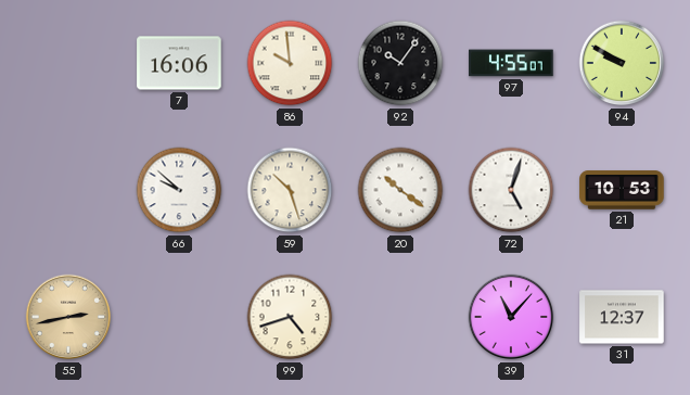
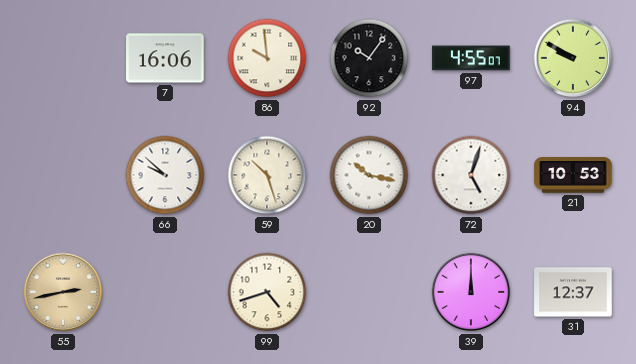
20: 10:21 -> 10:17 (369, 175)
39: 11:07 -> 12:00 (471, 292)
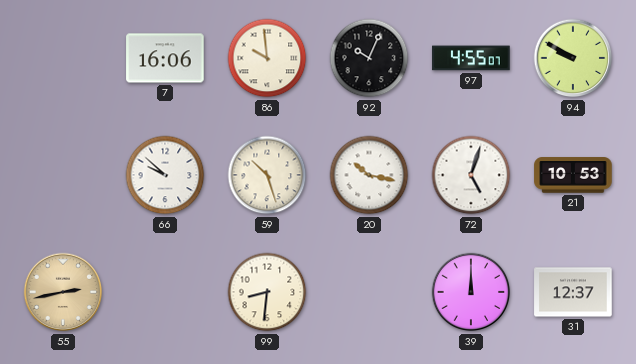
92: 10:06 -> 10:04 (369, 58)
99: 4:42 -> 8:31 (267, 292)
